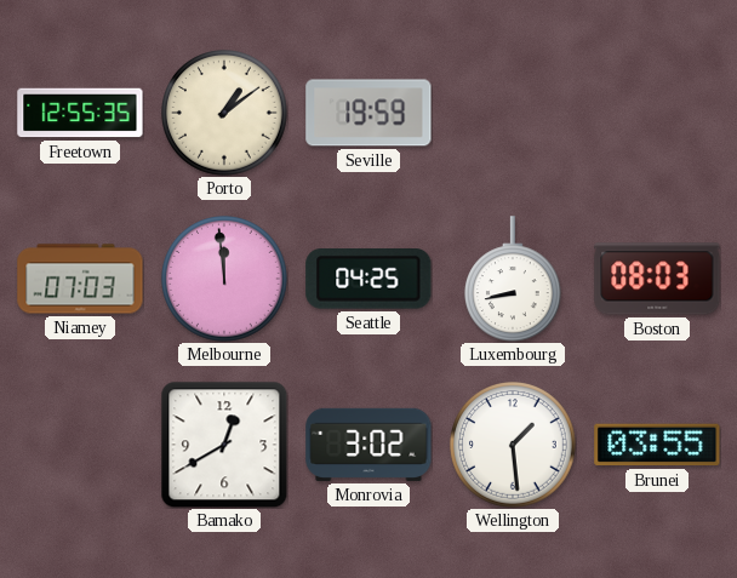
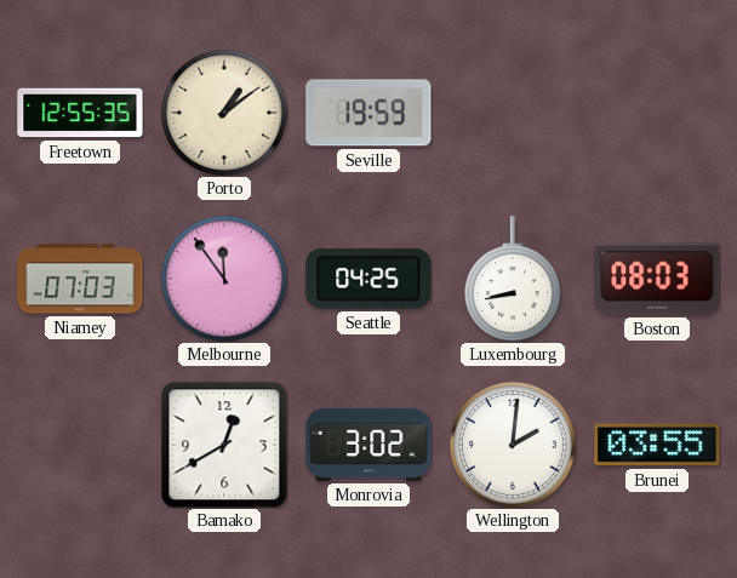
Melbourne: 11:59 -> 11:54 (225, 280)
Wellington: 1:29 -> 2:01 (514, 446)
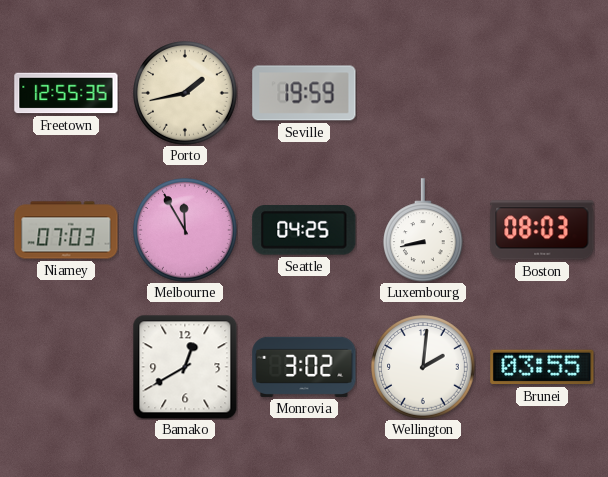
Porto: 1:09 -> 1:43 (186, 94)
Melbourne: 11:54 -> 11:55 (186, 231)
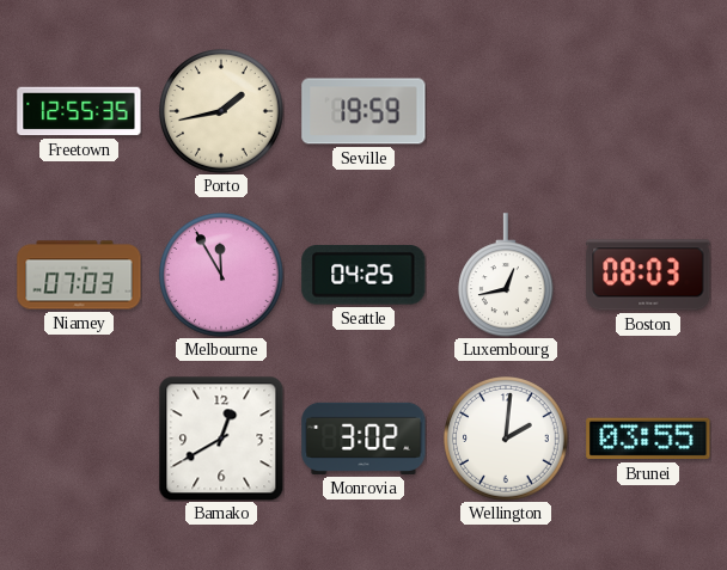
Luxembourg: 8:43 -> 12:43 (506, 275)
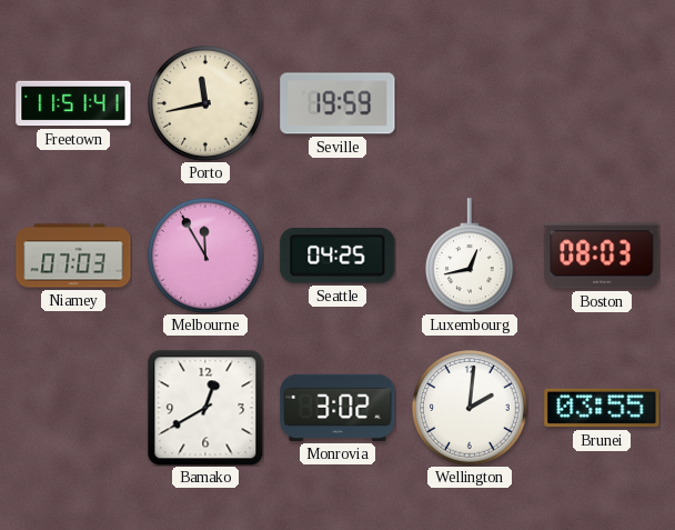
Freetown: 12:55 -> 11:51 (73, 103)
Porto: 1:43 -> 11:43 (206, 104)
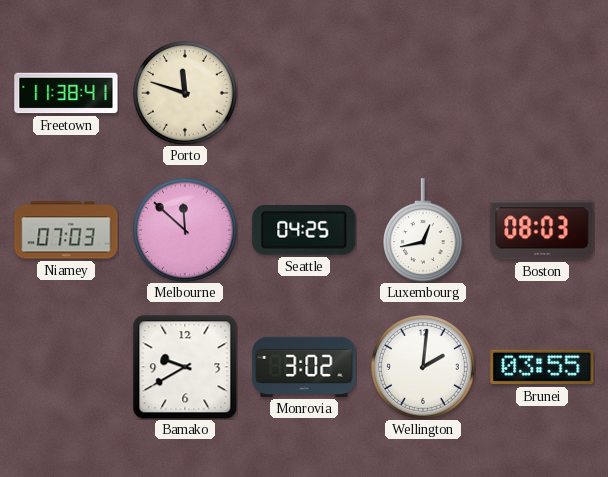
Freetown: 11:51 -> 11:38 (66, 93)
Porto: 11:43 -> 11:48 (186, 94)
Seville: 19:59 -> none (337, 103)
Melbourne: 11:55 -> 11:52 (186, 231)
Bamako: 12:40 -> 9:40 (185, 367)
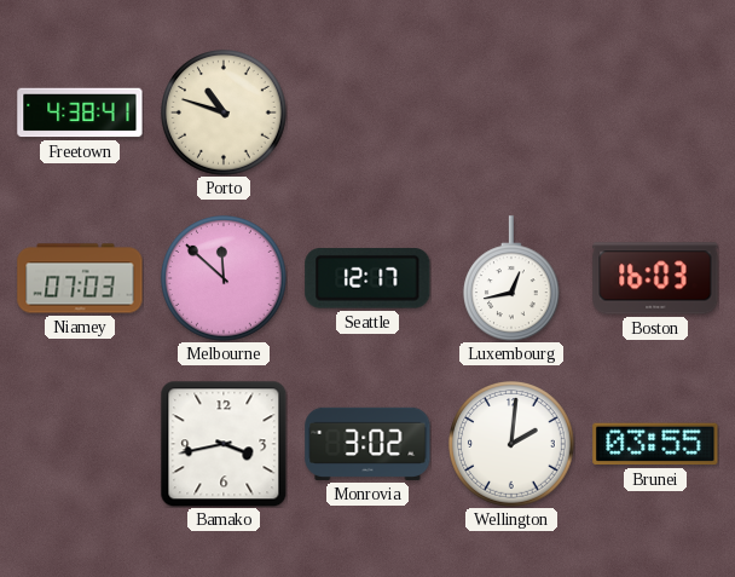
Freetown: 11:38 -> 4:38 (80, 112)
Porto: 11:48 -> 10:48 (225, 114)
Seattle: 04:25 -> 12:17 (367, 279)
Boston: 08:03 -> 16:03 (655, 278)
Bamako: 9:40 -> 3:43 (224, 444)
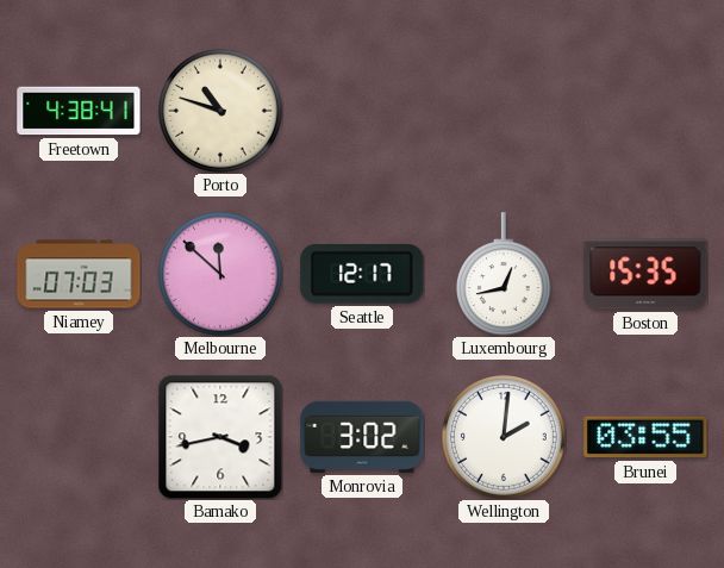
Boston: 16:03 -> 15:35 (645, 274)
